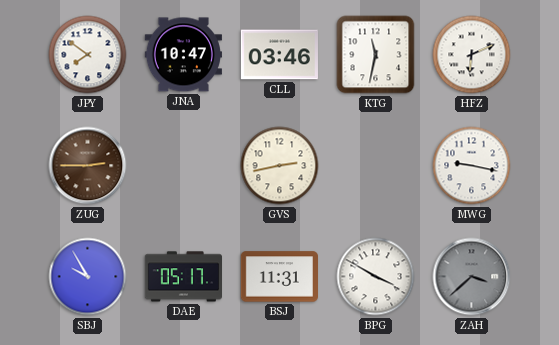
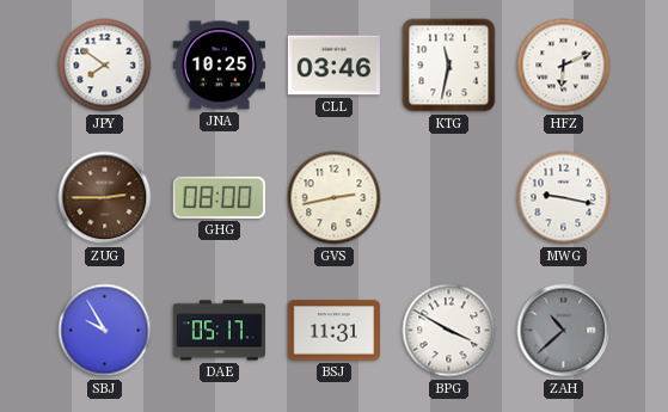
JNA: 10:47 -> 10:25 (219, 66)
GHG: none -> 08:00 (219, 197)
ZAH: 3:38 -> 10:38 (564, 331)
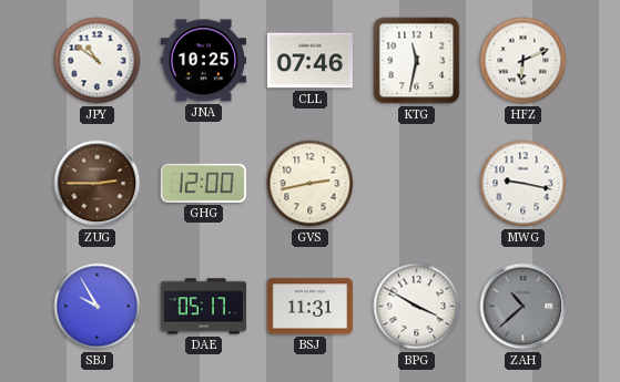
JPY: 7:51 -> 10:51 (98, 61)
CLL: 03:46 -> 07:46 (309, 61)
GHG: 08:00 -> 12:00 (203, 183)
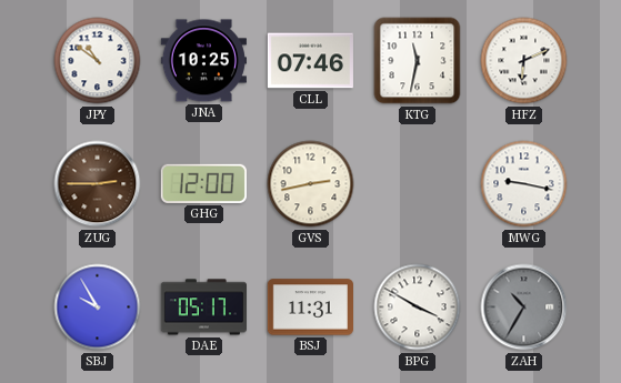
ZAH: 10:38 -> 10:35 (524, 308)
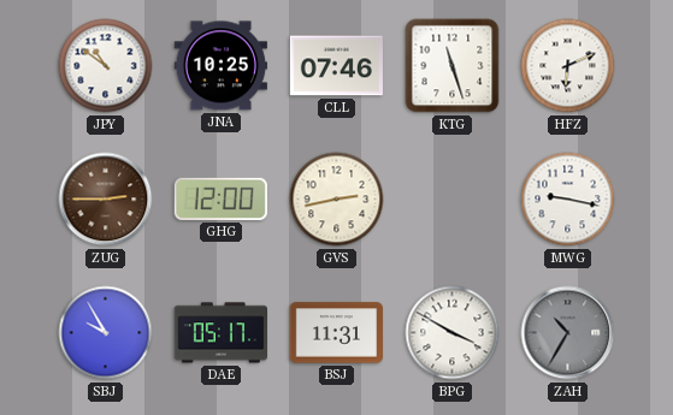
KTG: 11:32 -> 11:27 (453, 66)
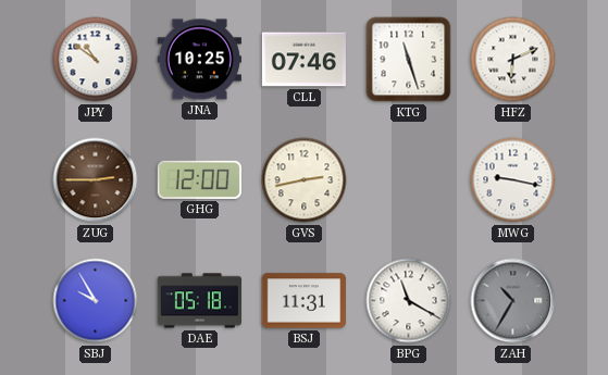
DAE: 05:17 -> 05:18 (199, 301)
BPG: 3:50 -> 11:20 (409, 301)
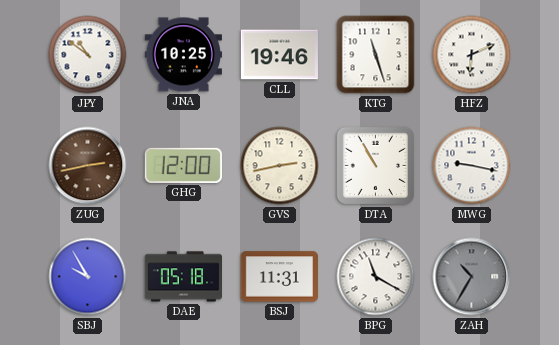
CLL: 07:46 -> 19:46 (279, 55)
ZUG: 2:45 -> 2:43 (88, 166)
DTA: none -> 10:55 (376, 166)
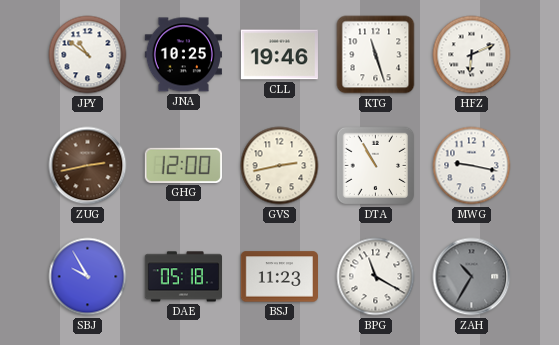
BSJ: 11:31 -> 11:23 (279, 277)
